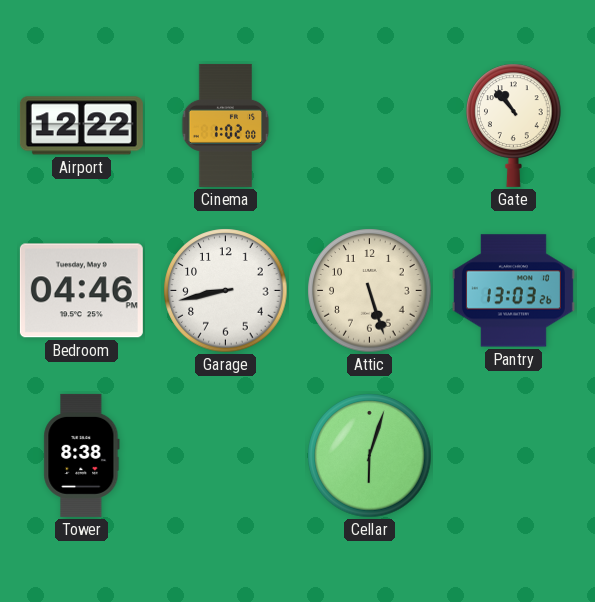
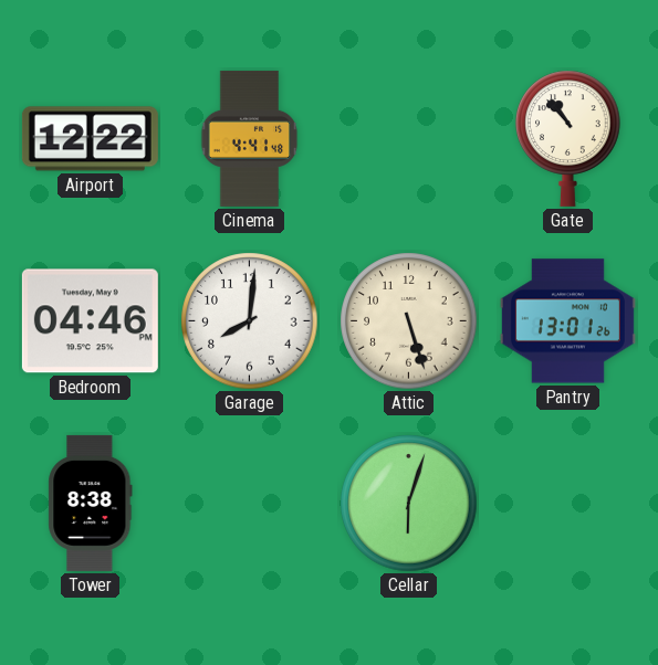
Cinema: 1:02 -> 4:41 (250, 138)
Garage: 8:43 -> 8:01 (250, 321)
Pantry: 13:03 -> 13:01 (567, 321)
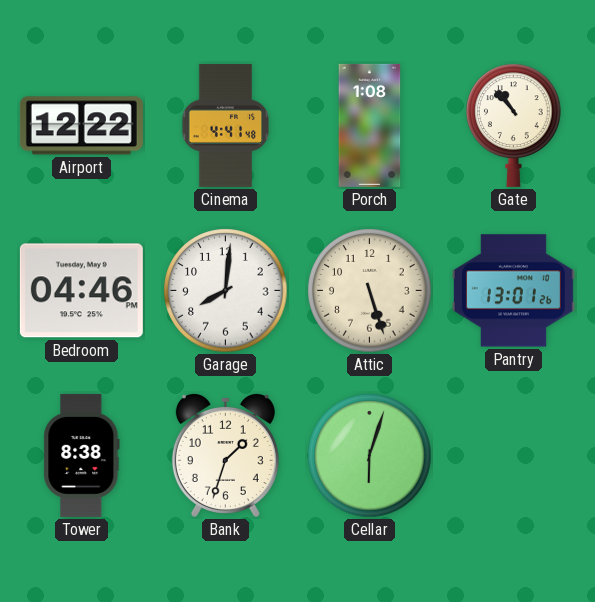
Porch: none -> 1:08 (370, 125)
Bank: none -> 1:33 (225, 455)
